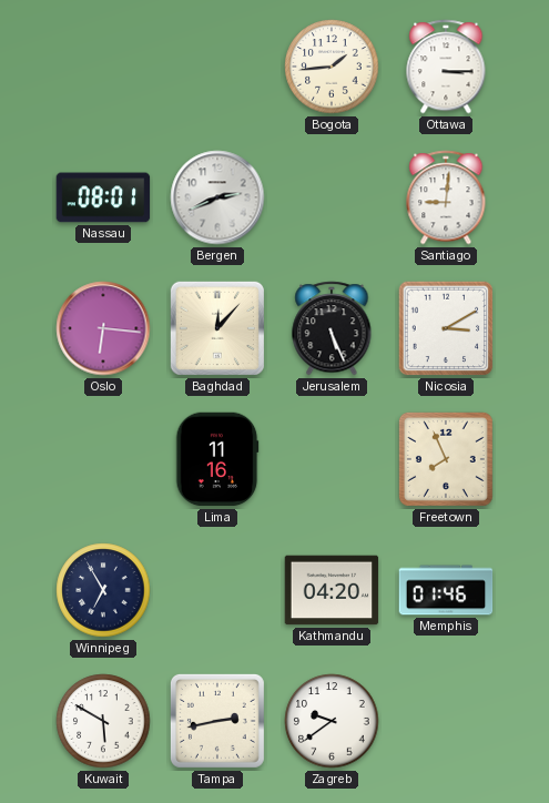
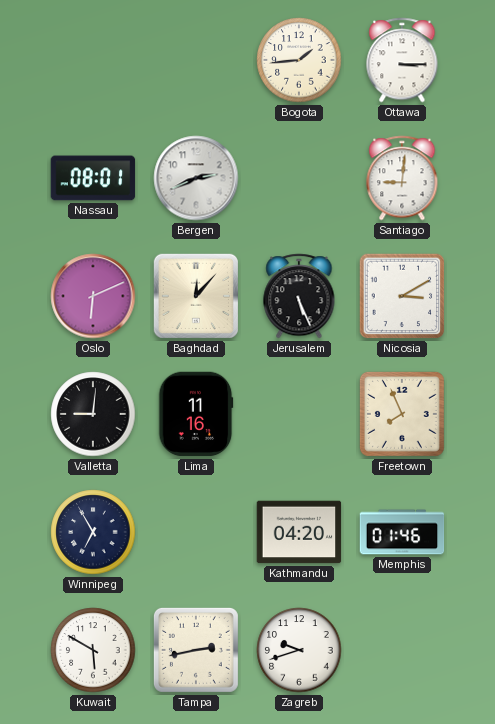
Oslo: 6:16 -> 6:11 (93, 296)
Valletta: none -> 9:01 (93, 414)
Zagreb: 9:39 -> 9:42 (299, 650)
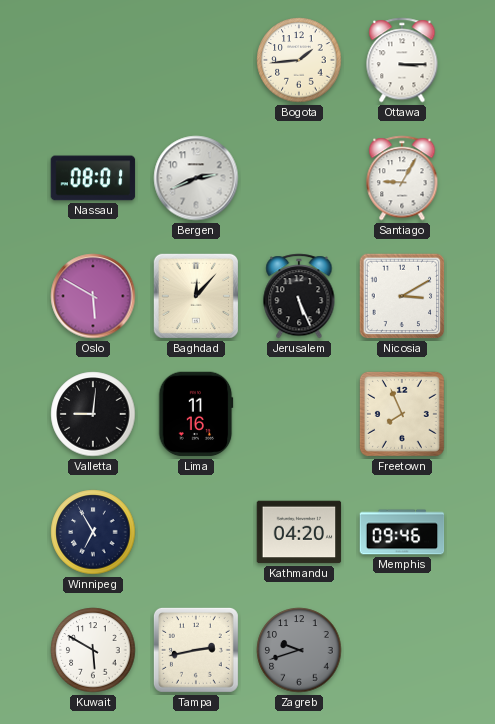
Santiago: 9:01 -> 9:05 (402, 178)
Oslo: 6:11 -> 5:50 (93, 296)
Memphis: 01:46 -> 09:46 (402, 532)
Zagreb dial: white -> grey (299, 650)
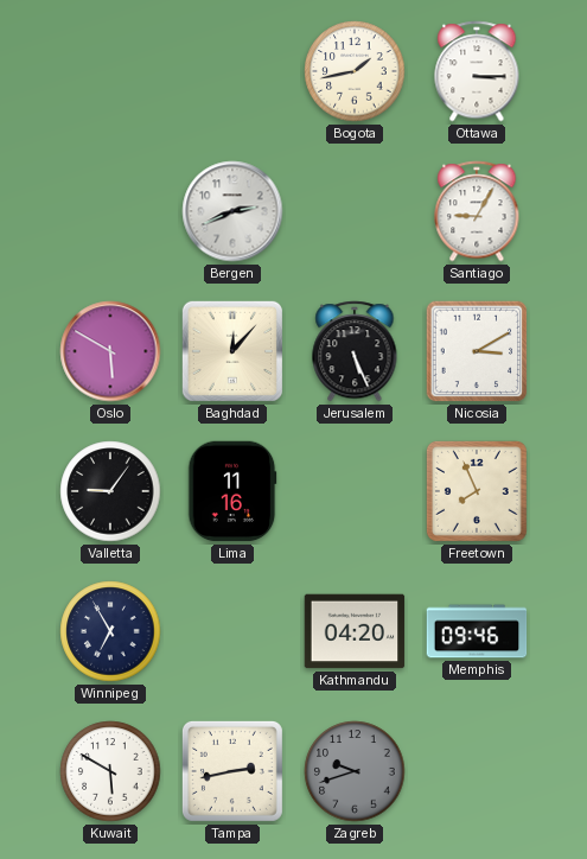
Bogota: 1:44 -> 1:43 (355, 71)
Nassau: 08:01 -> none (93, 178)
Valletta: 9:01 -> 9:06 (110, 491)
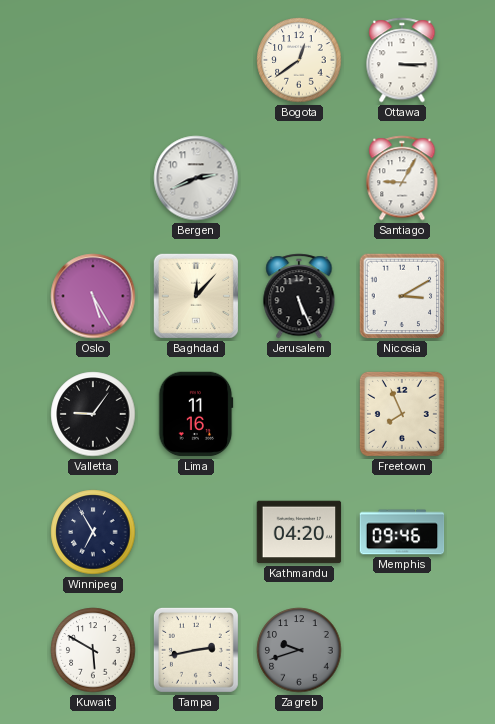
Bogota: 1:43 -> 12:39 (299, 60)
Oslo: 5:50 -> 5:25 (93, 296)
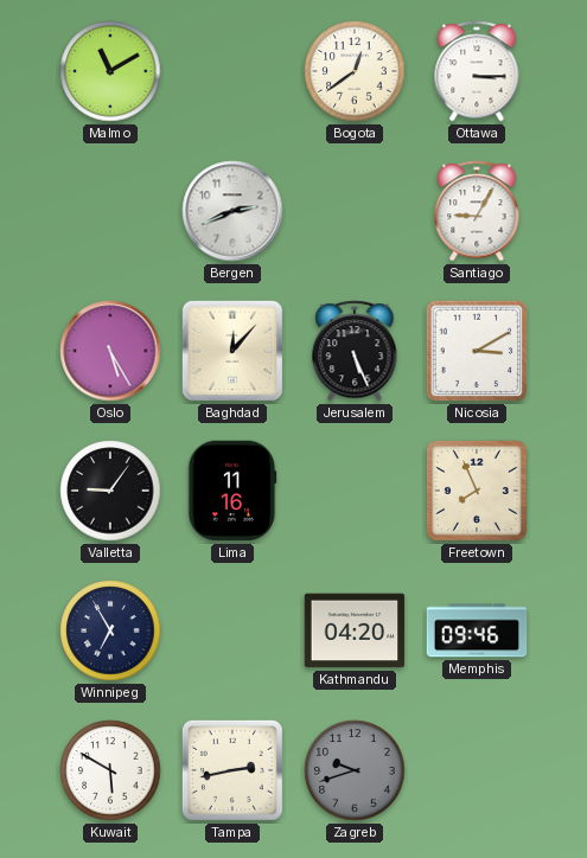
Malmo: none -> 11:10 (110, 71)
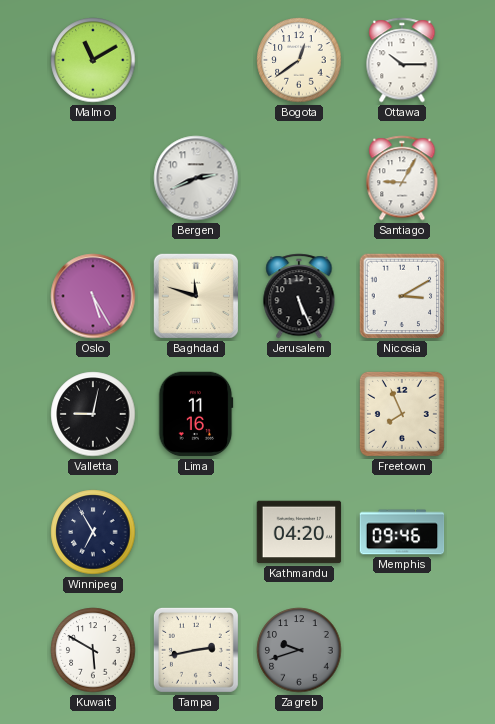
Ottawa: 3:15 -> 10:15 (402, 60)
Baghdad: 12:07 -> 11:48 (196, 296)
Valletta: 9:06 -> 9:02 (93, 414)
